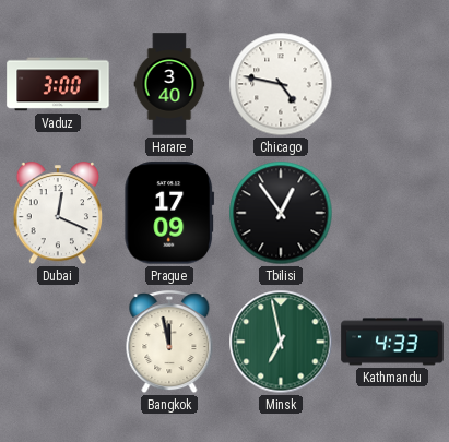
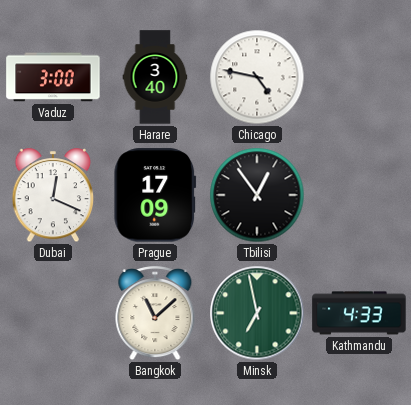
Bangkok: 11:58 -> 11:08 (155, 314)
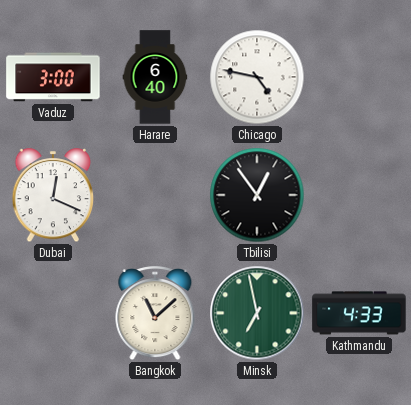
Harare: 3:40 -> 6:40 (155, 77)
Prague: 17:09 -> none (155, 195)
